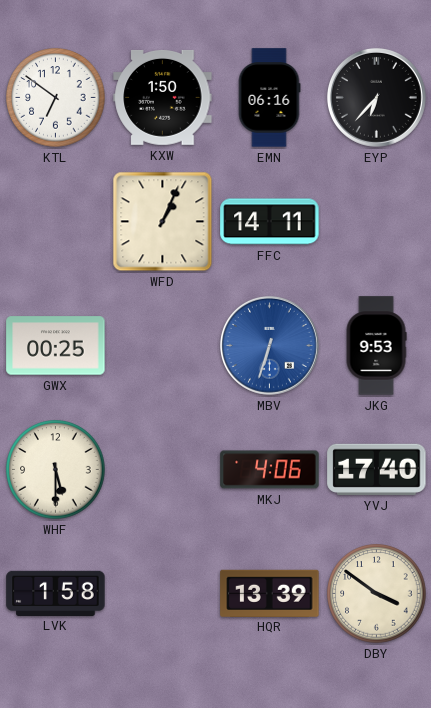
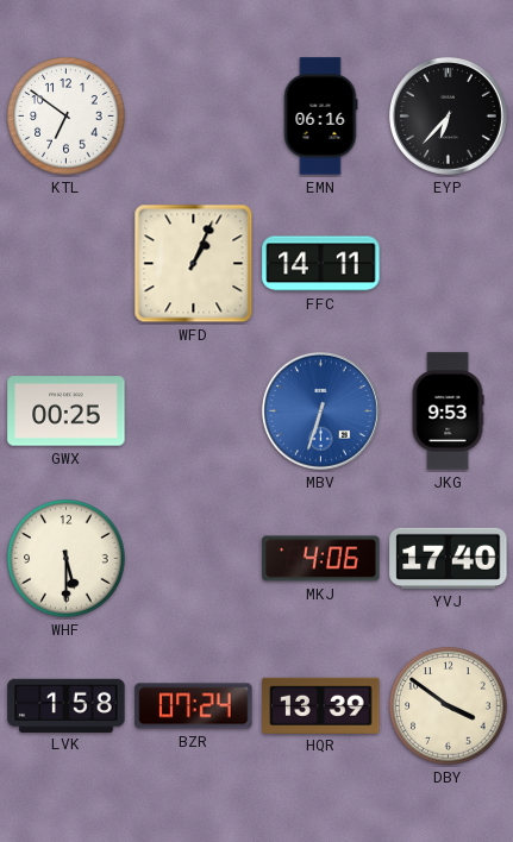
KXW: 1:50 -> none (163, 97)
BZR: none -> 07:24 (194, 706)
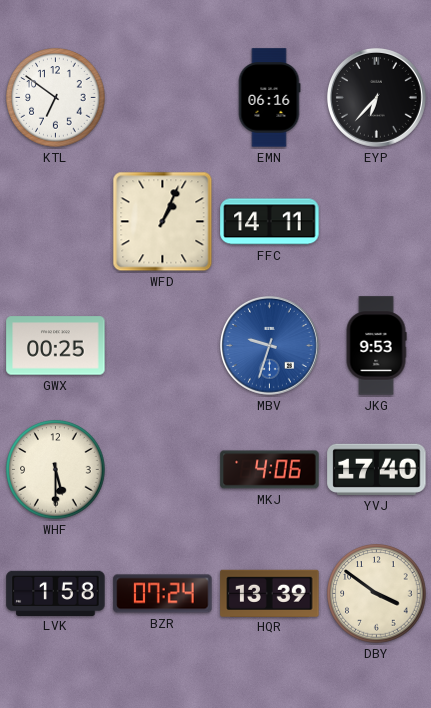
MBV: 6:33 -> 9:33 (269, 345)
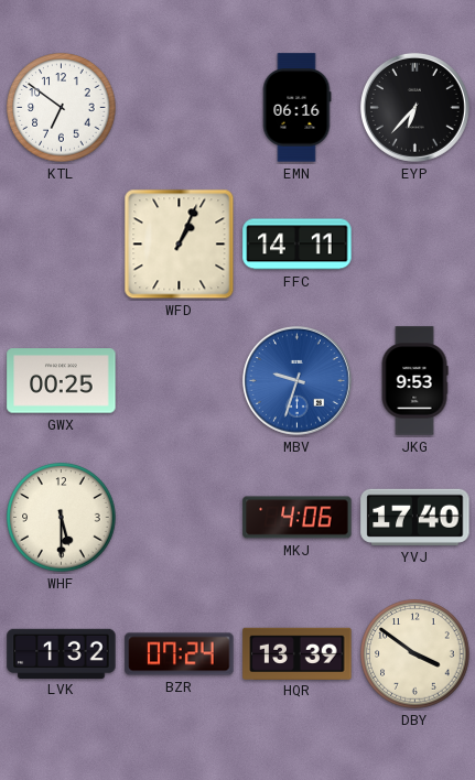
LVK: 1:58 -> 1:32 (62, 653)
